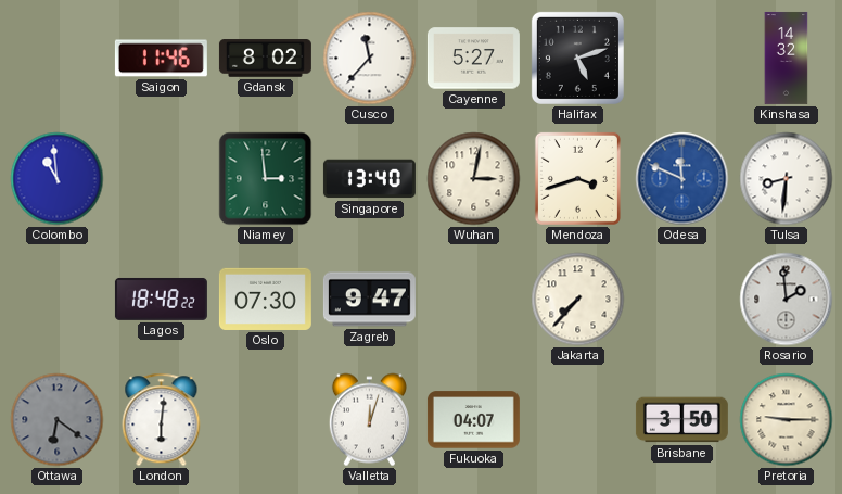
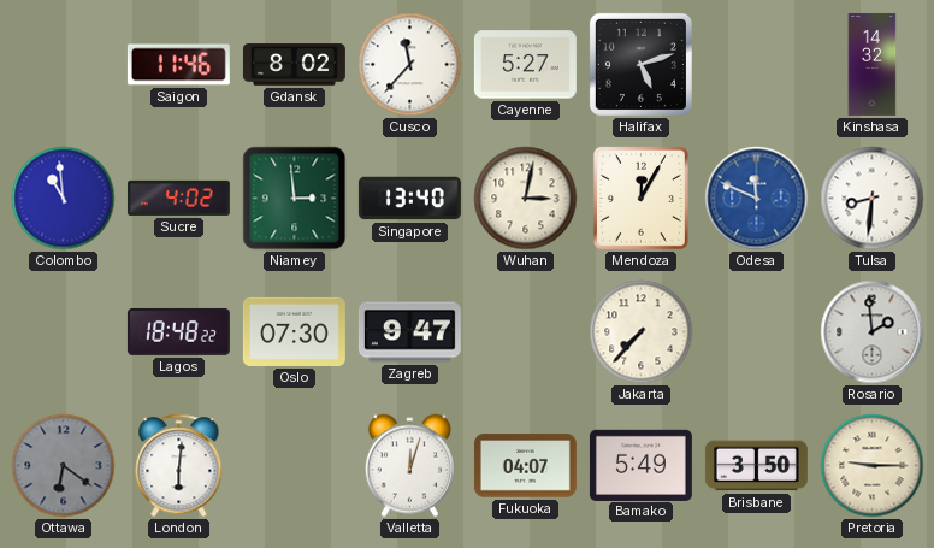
Sucre: none -> 4:02 (178, 198)
Mendoza: 3:42 -> 12:05 (640, 198)
Bamako: none -> 5:49 (640, 465)
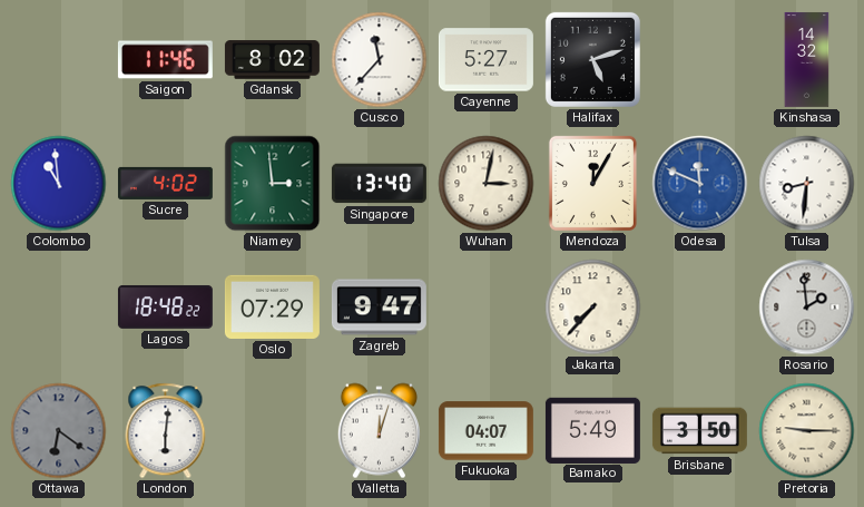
Oslo: 07:30 -> 07:29 (272, 306)
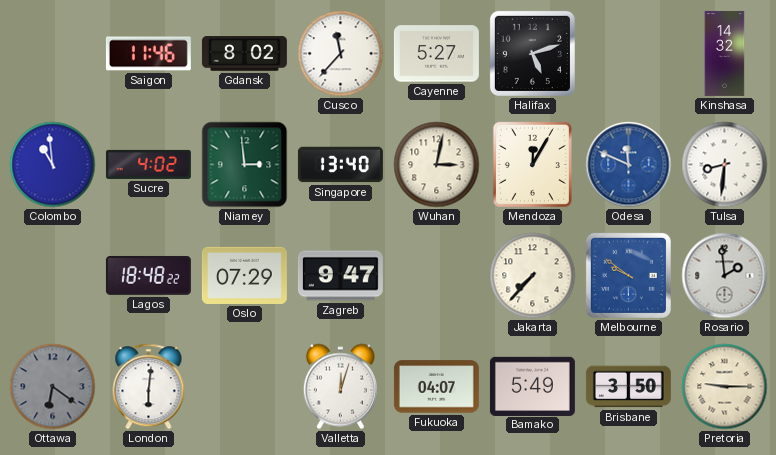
Melbourne: none -> 9:51 (628, 275)
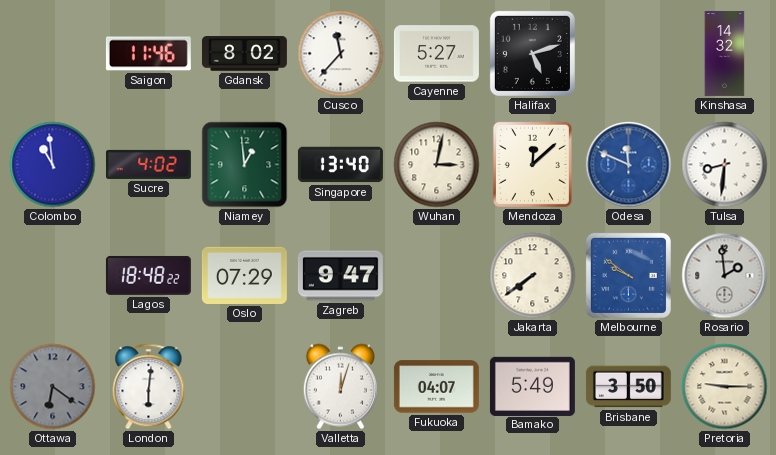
Niamey: 2:59 -> 12:59 (245, 165)
Mendoza: 12:05 -> 12:08 (532, 164)
Jakarta: 7:37 -> 7:39 (533, 276)
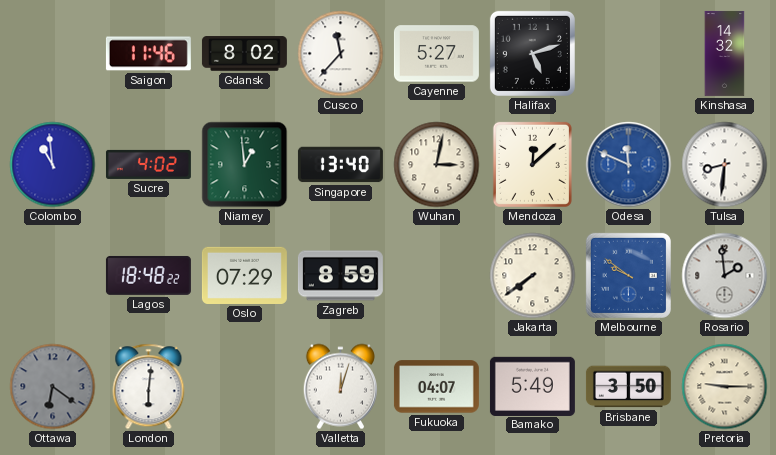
Zagreb: 9:47 -> 8:59 (340, 276)
